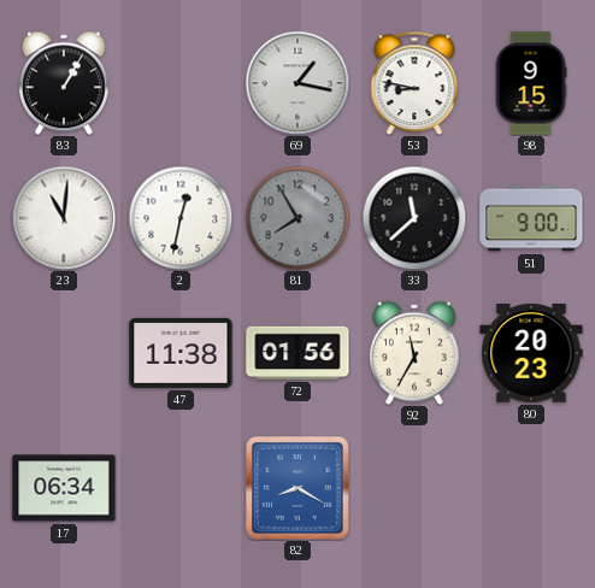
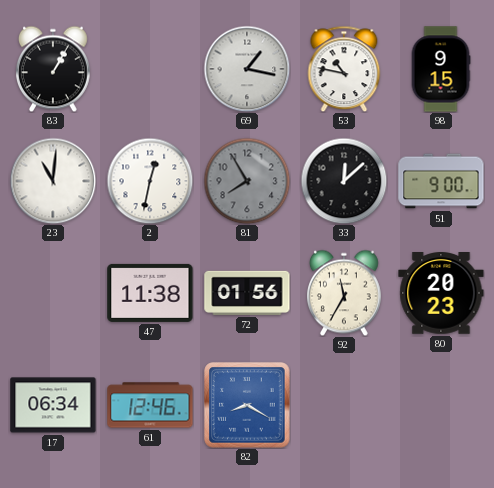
53: 8:47 -> 10:47 (344, 69)
33: 11:38 -> 12:08 (344, 181)
61: none -> 12:46 (150, 405)
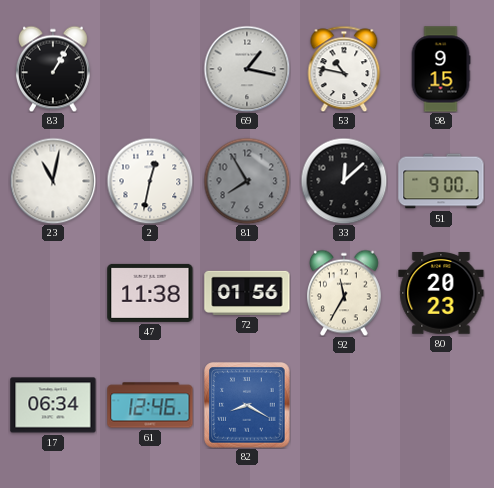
23: 11:01 -> 11:02 (53, 181)
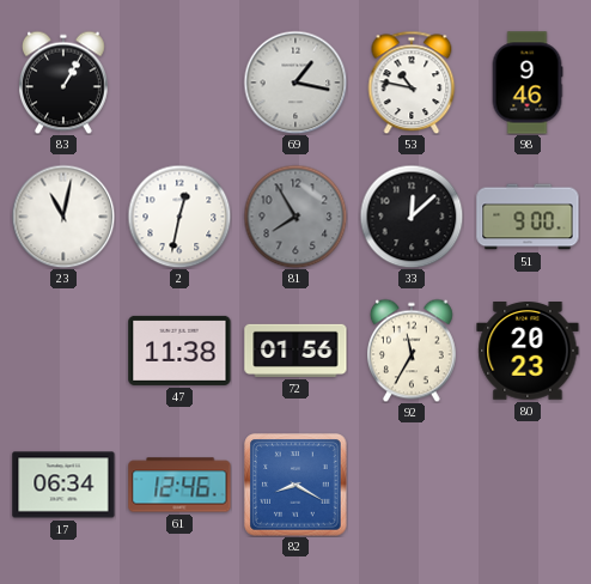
98: 9:15 -> 9:46 (528, 83)
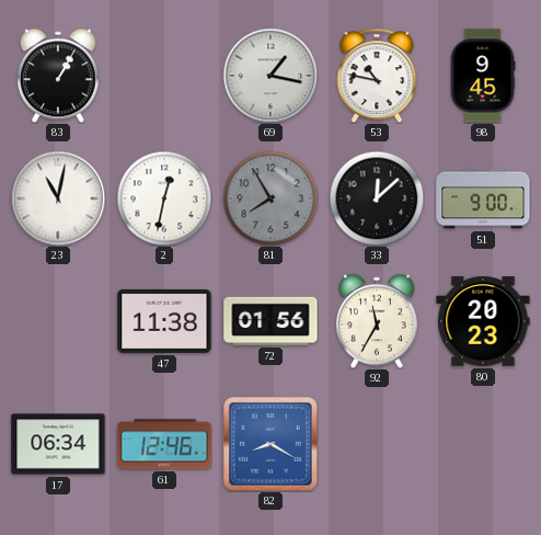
98: 9:46 -> 9:45 (483, 76)
